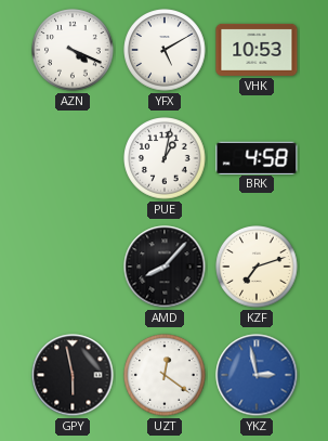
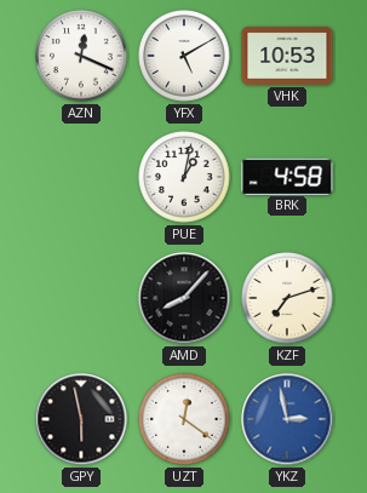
AZN: 4:19 -> 12:19 (81, 56)
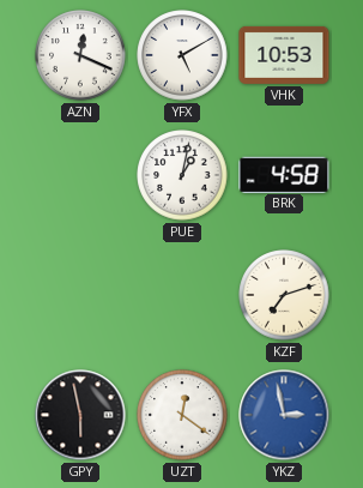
AMD: 8:07 -> none (184, 298)
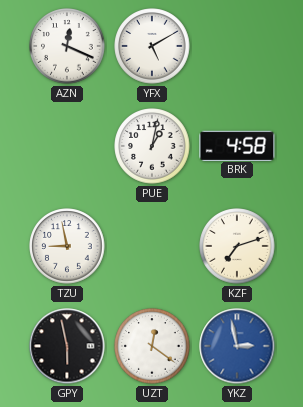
VHK: 10:53 -> none (284, 55)
TZU: none -> 8:58 (67, 246)
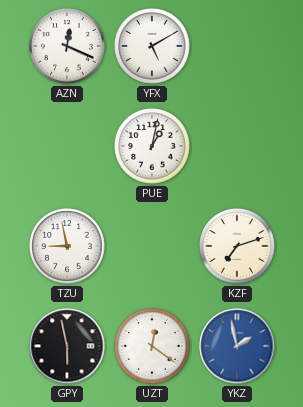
BRK: 4:58 -> none (237, 145)
YKZ: 2:58 -> 1:58 (237, 346)
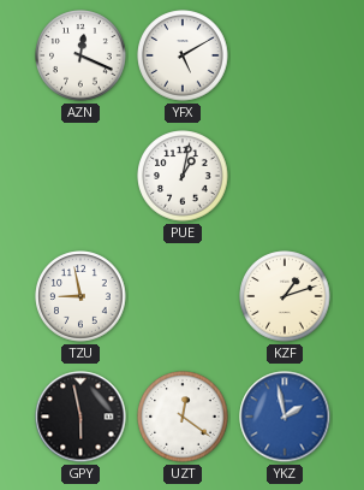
KZF: 7:12 -> 1:12 (285, 296)
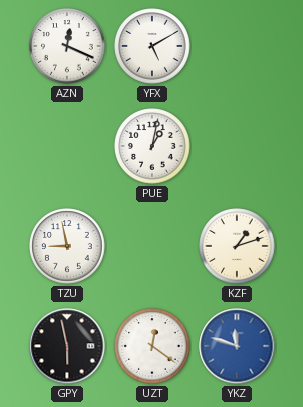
YKZ: 1:58 -> 11:48 (237, 346)
